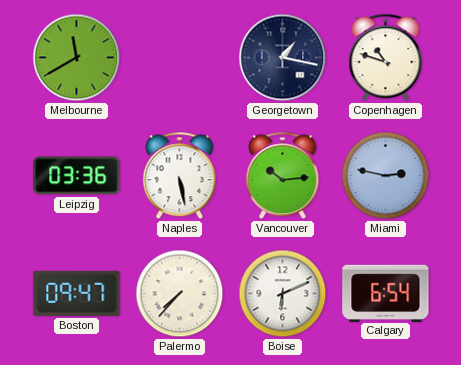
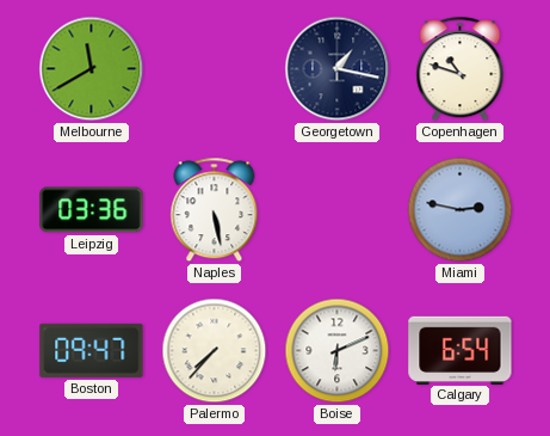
Vancouver: 10:14 -> none (283, 176)
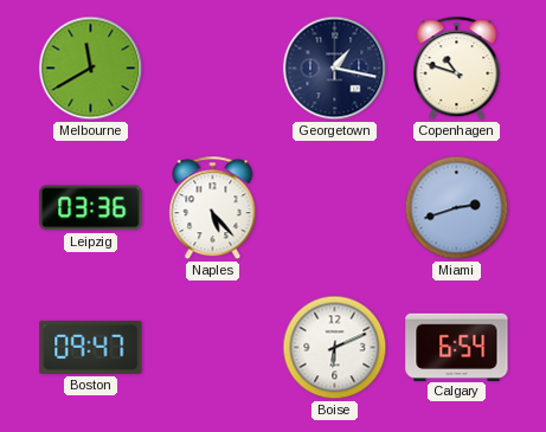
Naples: 5:28 -> 5:23 (213, 208)
Miami: 2:47 -> 2:42 (457, 208)
Palermo: 7:37 -> none (215, 351)
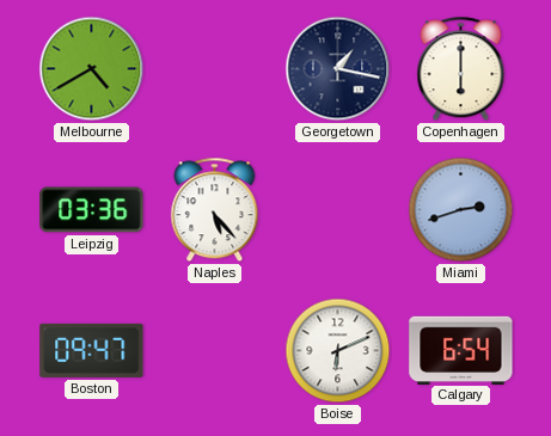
Melbourne: 11:40 -> 4:40 (92, 69)
Copenhagen: 10:48 -> 6:00 (461, 69)
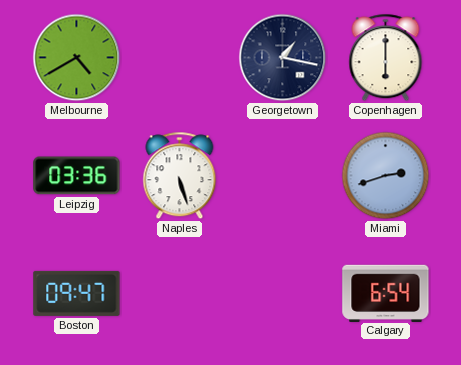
Naples: 5:23 -> 5:27 (180, 176)
Boise: 6:11 -> none (338, 351)
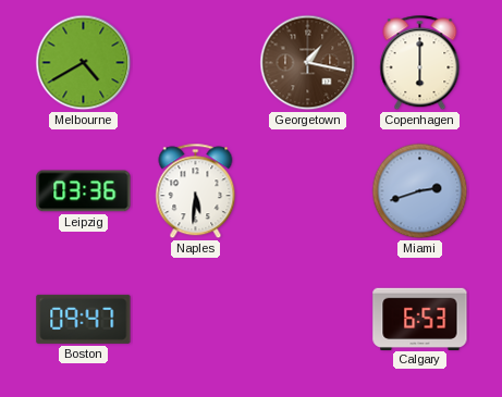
Georgetown dial: navy -> brown (308, 63)
Naples: 5:27 -> 5:31 (196, 191)
Calgary: 6:54 -> 6:53 (420, 319)
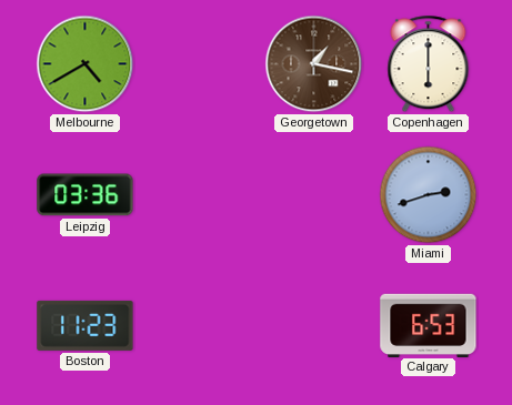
Naples: 5:31 -> none (196, 191)
Boston: 09:47 -> 11:23 (86, 325)
